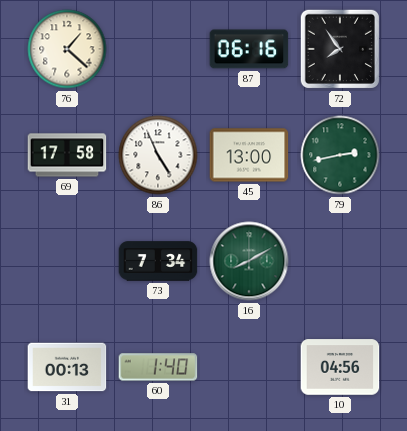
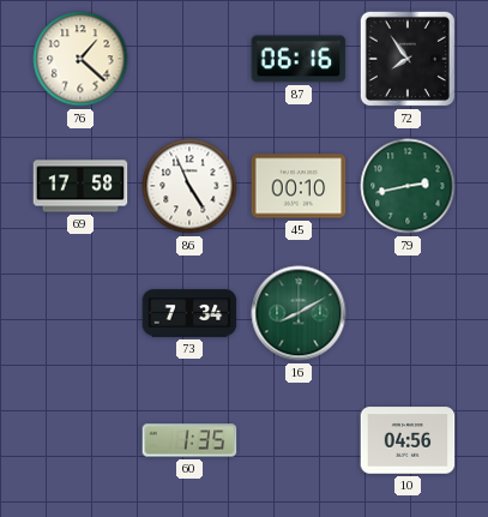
45: 13:00 -> 00:10 (299, 186)
31: 00:13 -> none (67, 367)
60: 1:40 -> 1:35 (189, 440)
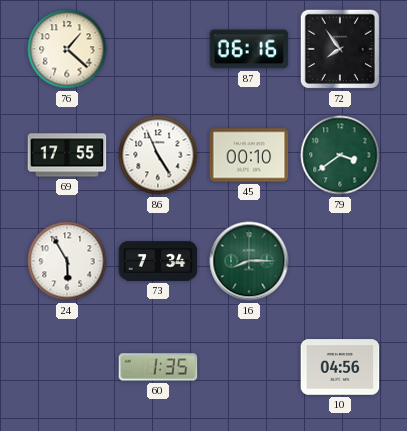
69: 17:58 -> 17:55 (67, 155)
79: 2:43 -> 3:39 (340, 155)
24: none -> 5:55 (67, 261)
16: 8:10 -> 8:15 (249, 261)
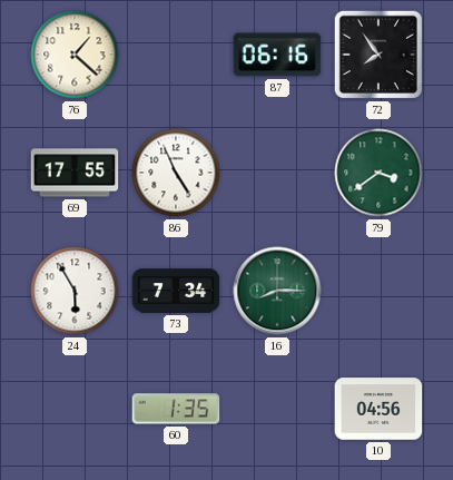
45: 00:10 -> none (249, 155)
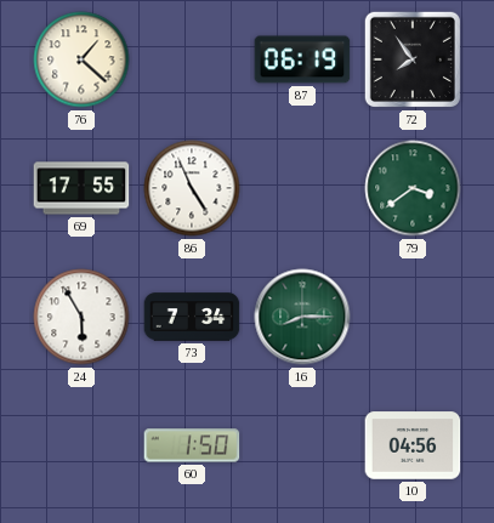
87: 06:16 -> 06:19 (302, 59)
60: 1:35 -> 1:50 (192, 445)
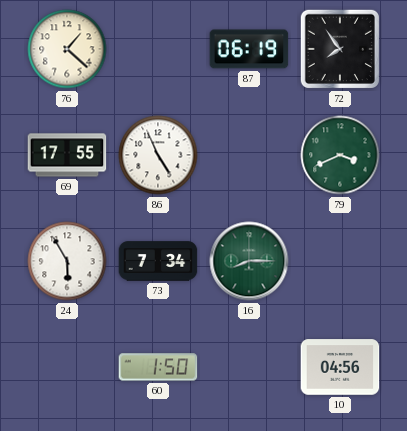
79: 3:39 -> 3:41 (340, 155)
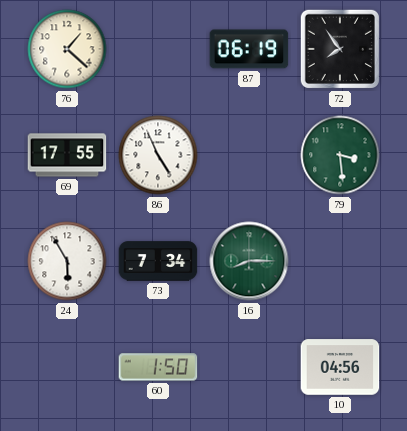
79: 3:41 -> 3:29 (340, 155)
